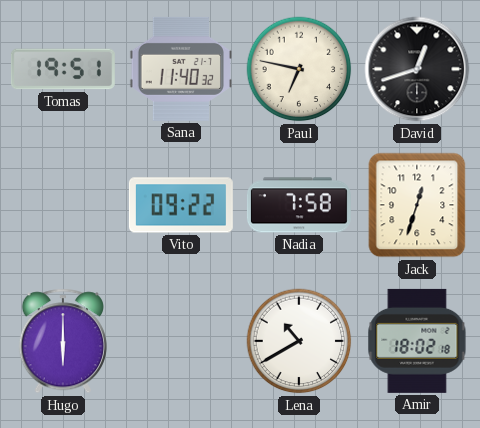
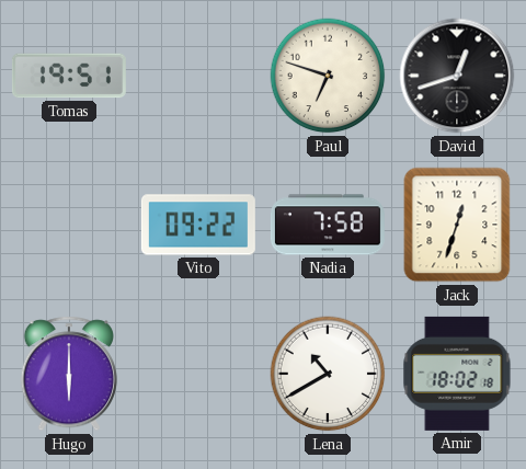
Sana: 11:40 -> none (181, 69)
Paul: 6:47 -> 6:48 (328, 76)
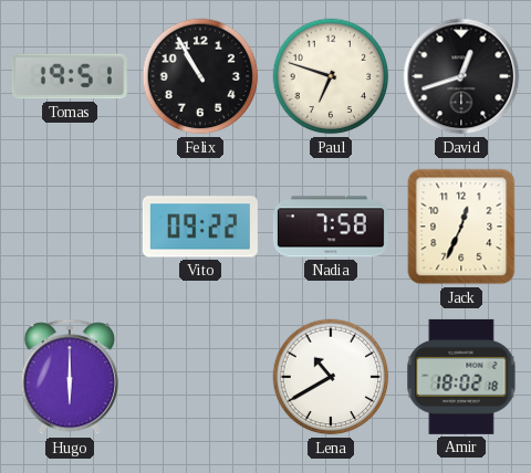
Felix: none -> 10:55 (200, 76)
Jack: 12:33 -> 12:34 (461, 227)
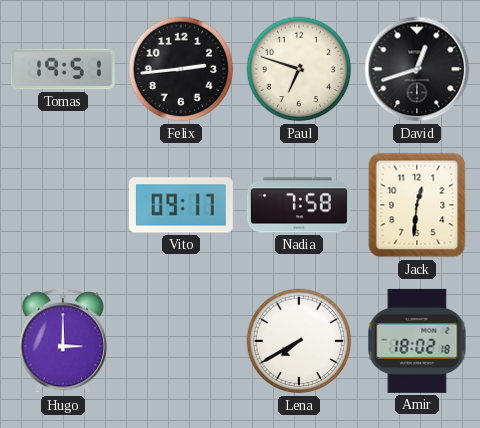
Felix: 10:55 -> 2:44 (181, 69)
Vito: 09:22 -> 09:17 (181, 205)
Jack: 12:34 -> 12:31 (417, 205)
Hugo: 6:00 -> 3:00 (62, 341)
Lena: 10:40 -> 7:40 (299, 341)
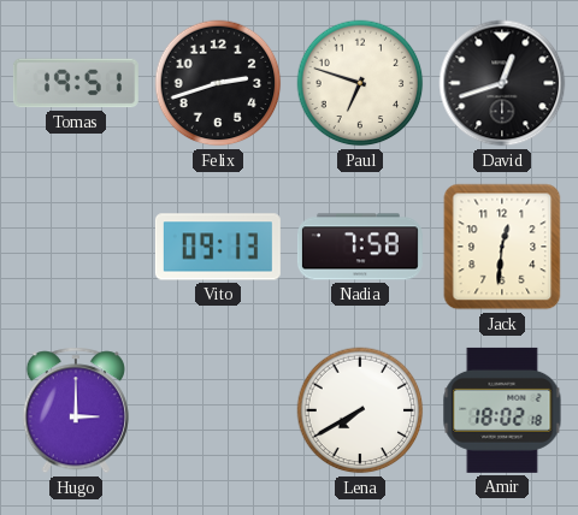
Felix: 2:44 -> 2:42 (218, 83)
Vito: 09:17 -> 09:13 (218, 247)
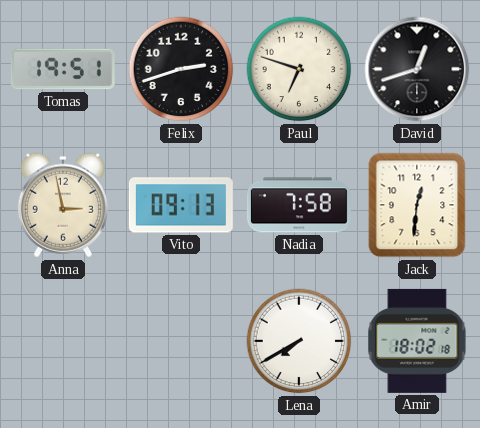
Anna: none -> 2:58 (63, 205)
Hugo: 3:00 -> none (75, 410)
